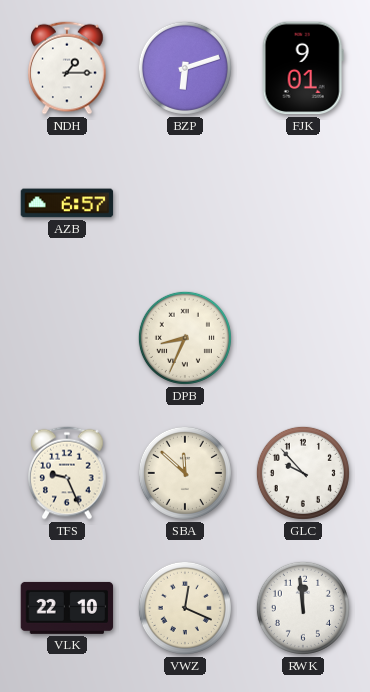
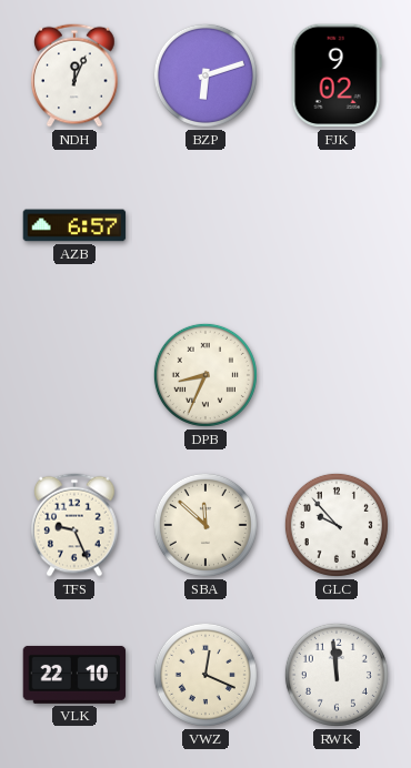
NDH: 1:15 -> 12:04 (74, 75)
FJK: 9:01 -> 9:02 (337, 75)
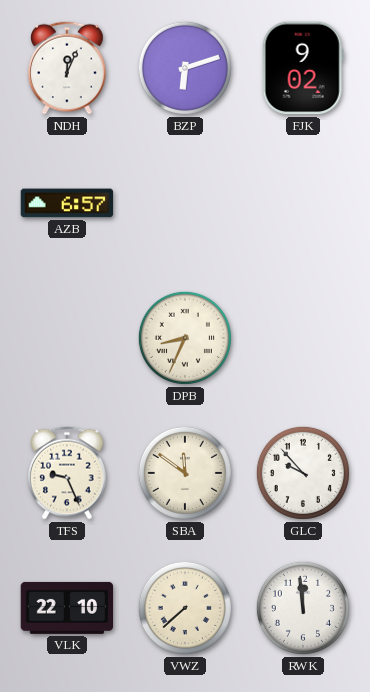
SBA: 11:52 -> 11:51 (185, 473)
VWZ: 12:19 -> 7:38 (185, 608)
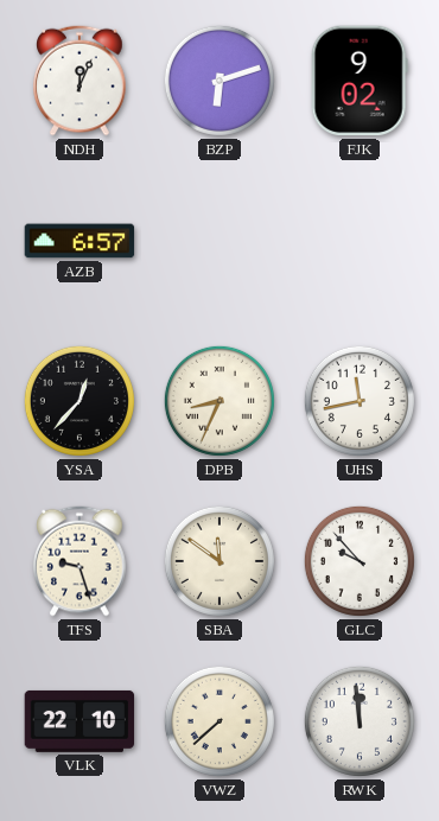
YSA: none -> 12:37 (79, 401)
UHS: none -> 11:43 (360, 401)
TFS: 9:26 -> 9:27 (79, 561)
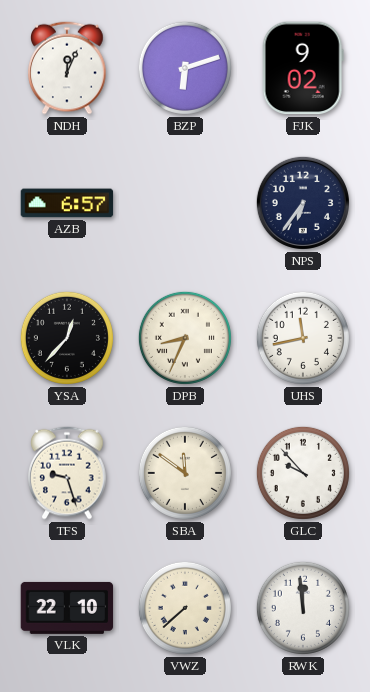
NPS: none -> 6:36 (303, 203)
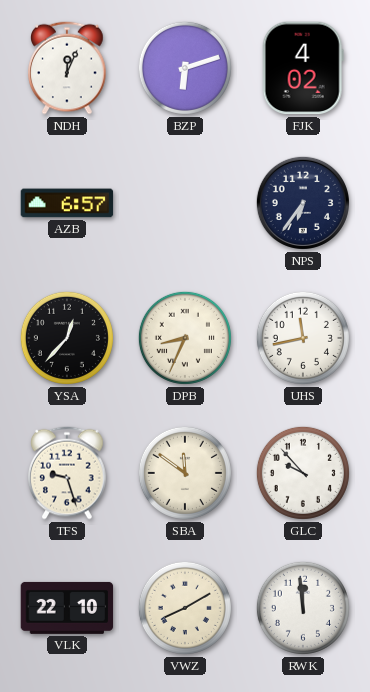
FJK: 9:02 -> 4:02 (303, 68)
VWZ: 7:38 -> 8:10 (185, 608)
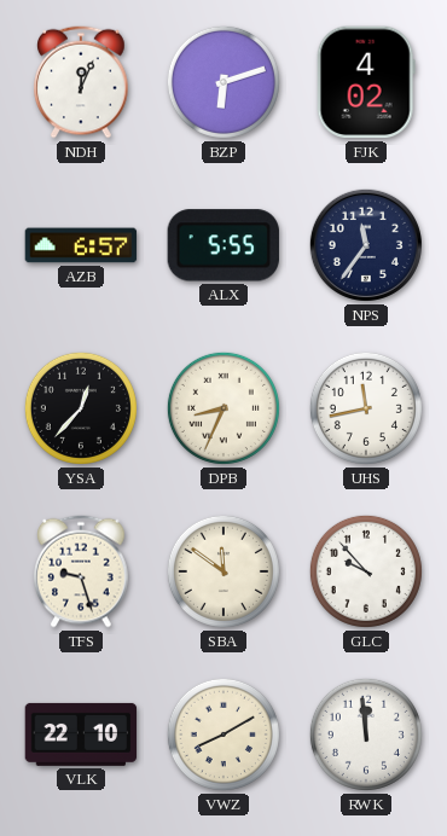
ALX: none -> 5:55 (222, 245)
NPS: 6:36 -> 11:36 (366, 245)
